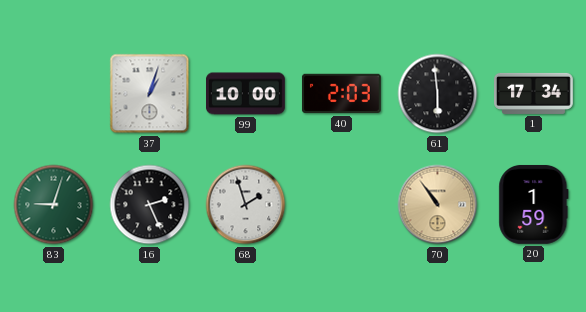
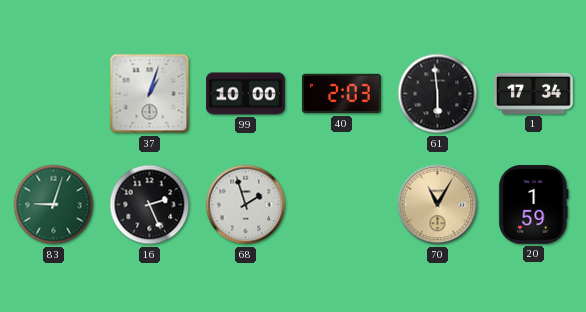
70: 10:54 -> 11:05 (438, 205)
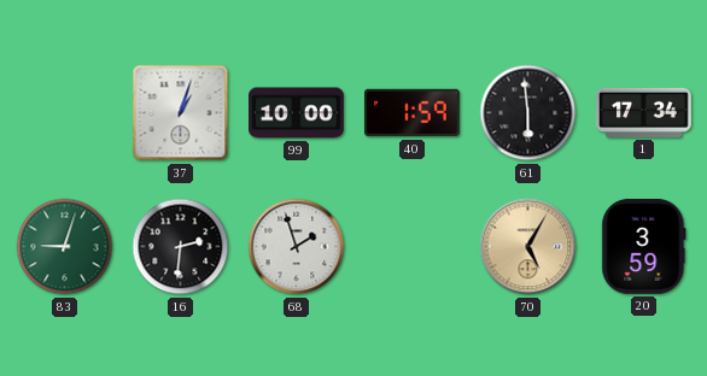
40: 2:03 -> 1:59 (411, 113)
16: 2:26 -> 2:31 (181, 247)
70: 11:05 -> 5:05 (528, 247)
20: 1:59 -> 3:59 (644, 246)
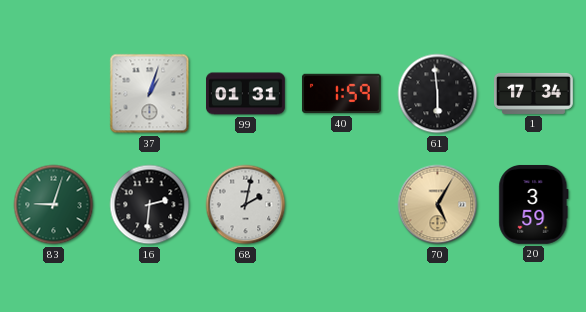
99: 10:00 -> 01:31 (246, 94)
68: 1:57 -> 2:02 (246, 205)
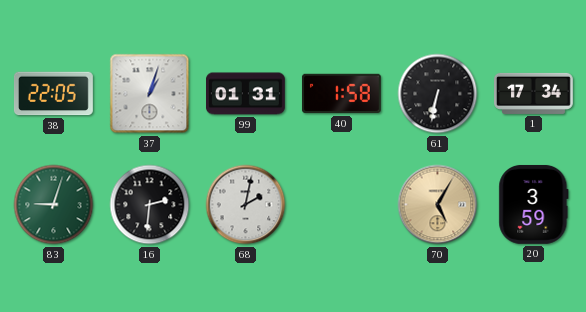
38: none -> 22:05 (53, 94)
40: 1:59 -> 1:58 (341, 94)
61: 5:59 -> 6:32 (438, 94)
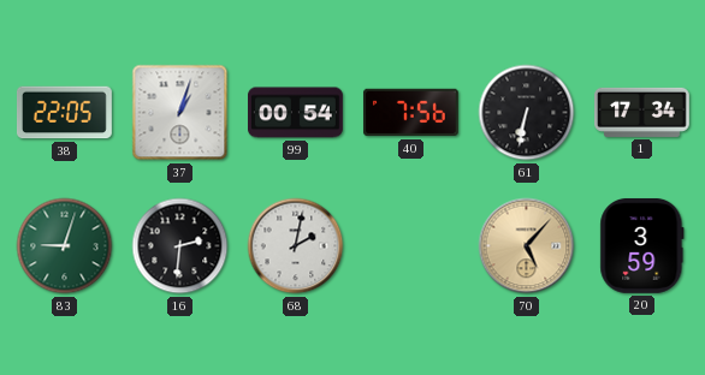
99: 01:31 -> 00:54 (296, 113)
40: 1:58 -> 7:56 (410, 113)
70: 5:05 -> 5:07 (527, 246)
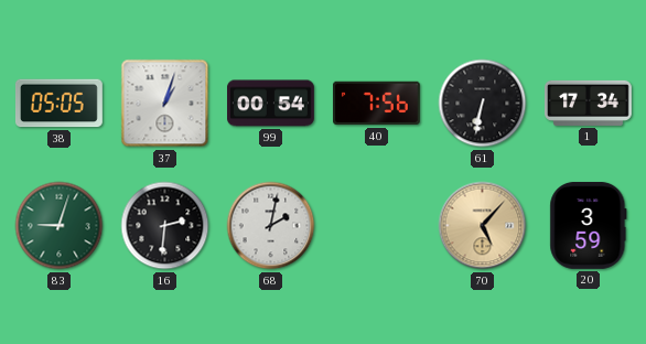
38: 22:05 -> 05:05 (58, 104)
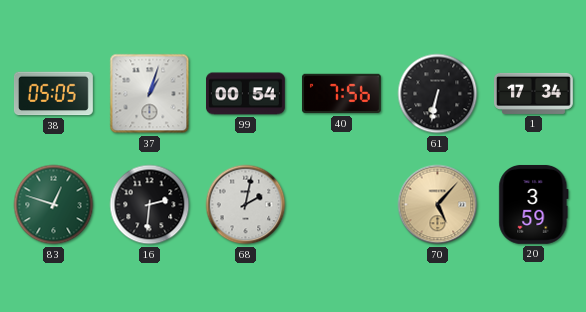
83: 9:03 -> 12:48 (54, 205)
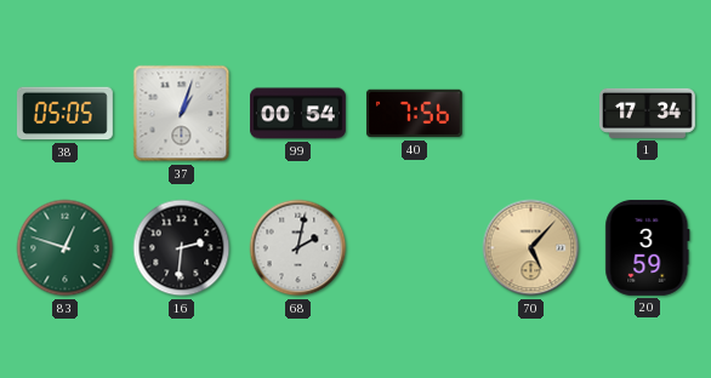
61: 6:32 -> none (438, 94)
